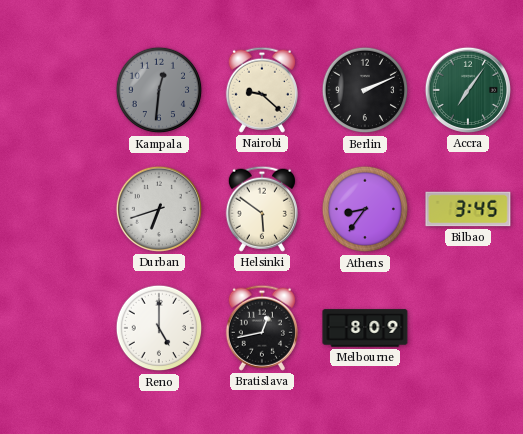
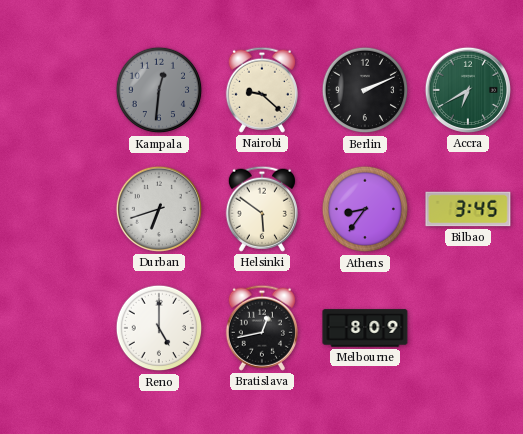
Accra: 7:06 -> 6:40 (468, 90)
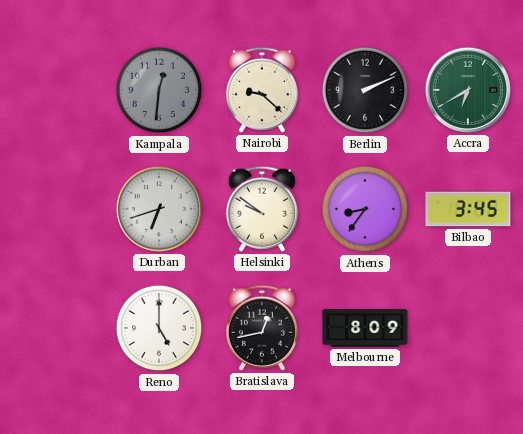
Helsinki: 5:51 -> 9:51 (262, 209)
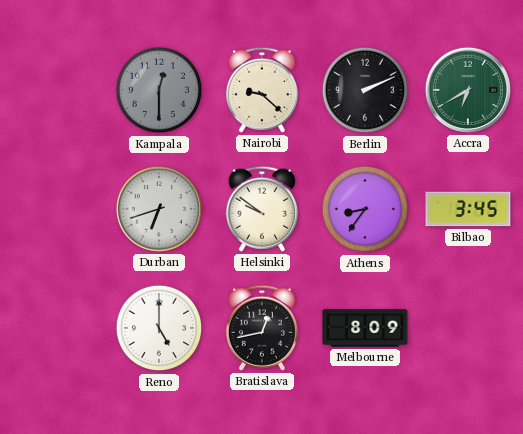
Kampala: 12:31 -> 12:30 (159, 90)
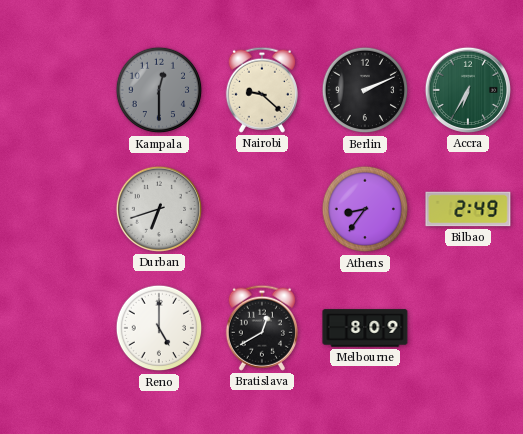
Accra: 6:40 -> 6:35 (468, 90)
Helsinki: 9:51 -> none (262, 209)
Bilbao: 3:45 -> 2:49 (468, 209)
Bratislava: 12:43 -> 12:40 (262, 328)
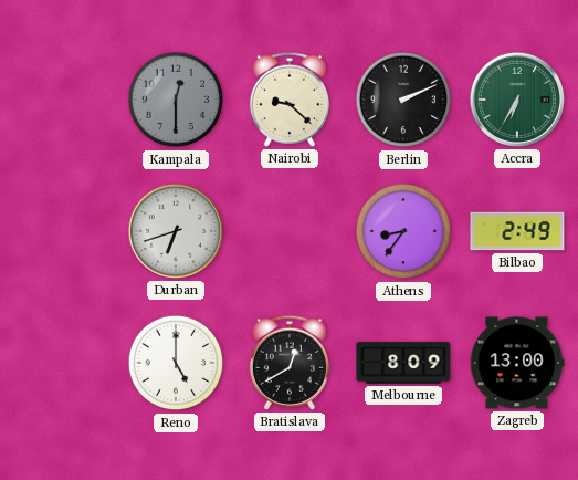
Zagreb: none -> 13:00 (517, 363)
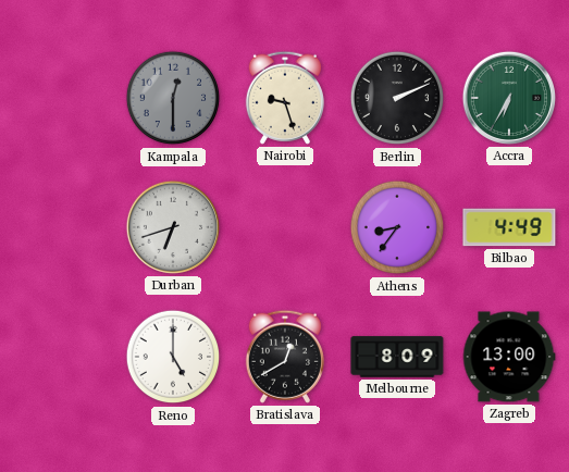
Nairobi: 9:22 -> 9:27 (285, 98)
Bilbao: 2:49 -> 4:49 (509, 227)
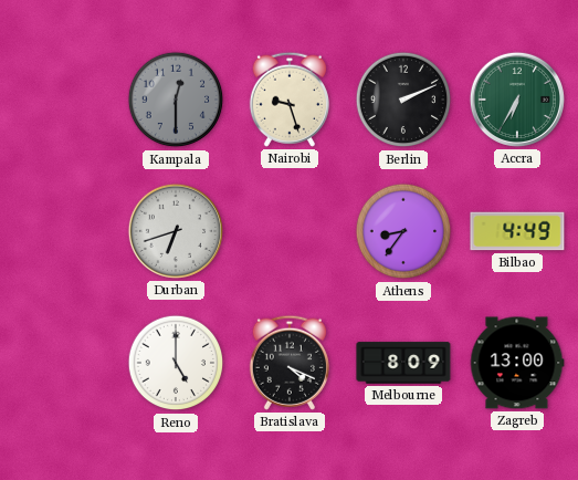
Bratislava: 12:40 -> 4:19 (290, 363)
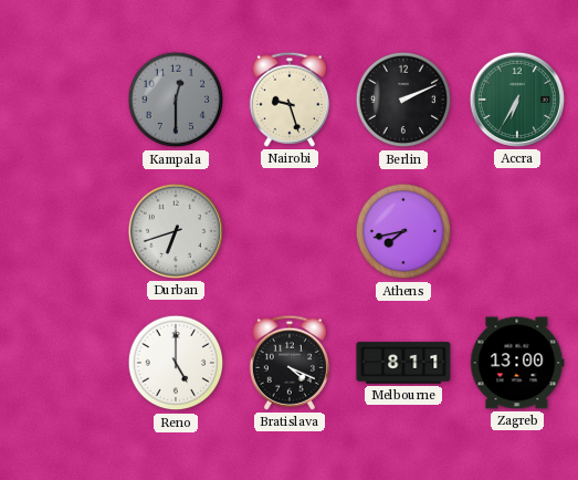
Athens: 8:36 -> 7:43 (403, 231)
Bilbao: 4:49 -> none (517, 231)
Melbourne: 8:09 -> 8:11 (403, 363)
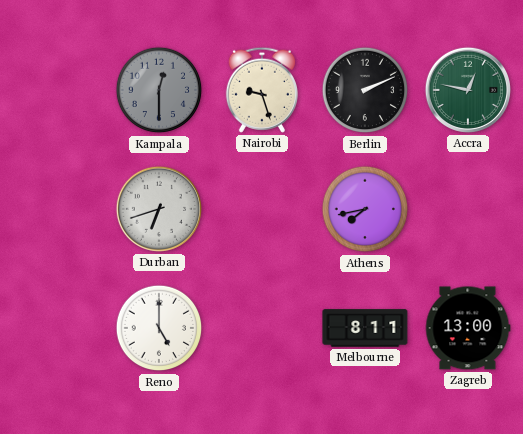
Accra: 6:35 -> 12:47 (468, 90)
Bratislava: 4:19 -> none (290, 363)
